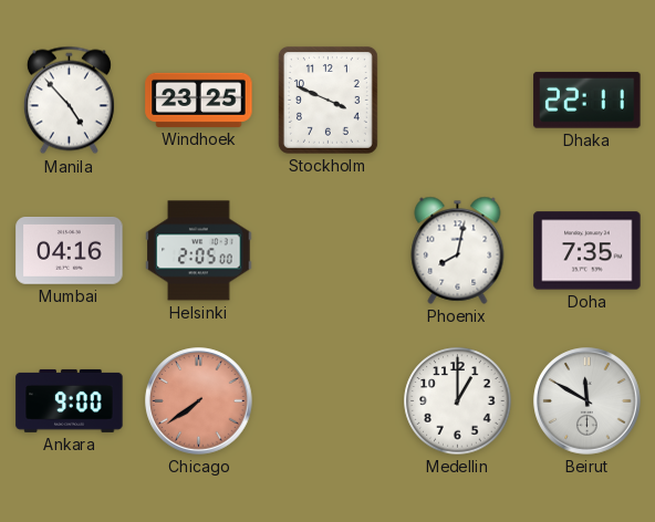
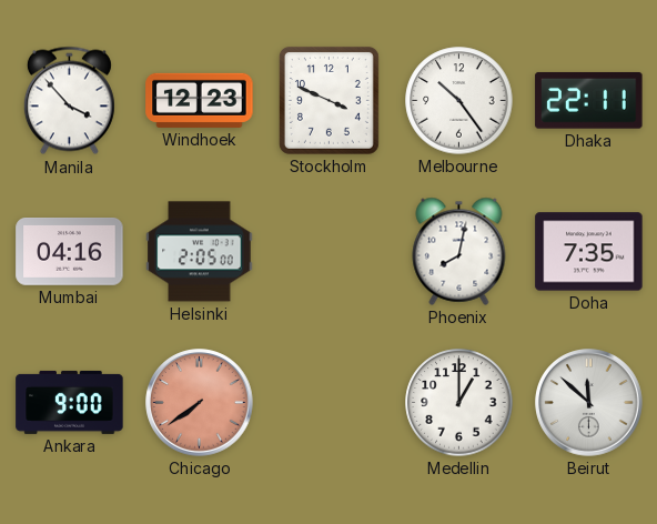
Manila: 4:53 -> 3:53 (69, 101)
Windhoek: 23:25 -> 12:23 (200, 100)
Melbourne: none -> 10:24 (459, 101)
Beirut: 11:50 -> 11:52 (589, 403)
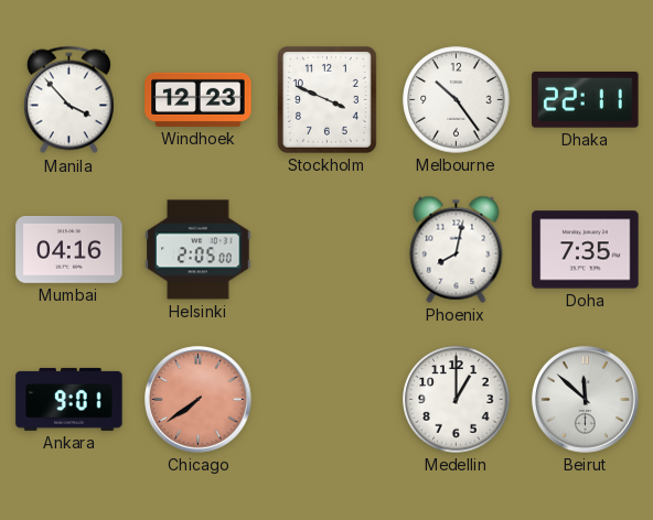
Ankara: 9:00 -> 9:01 (69, 399)
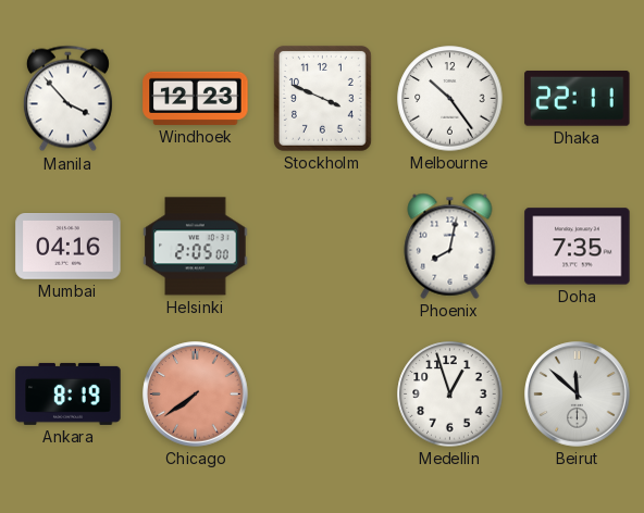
Ankara: 9:01 -> 8:19 (69, 393)
Medellin: 1:00 -> 12:57 (450, 395)
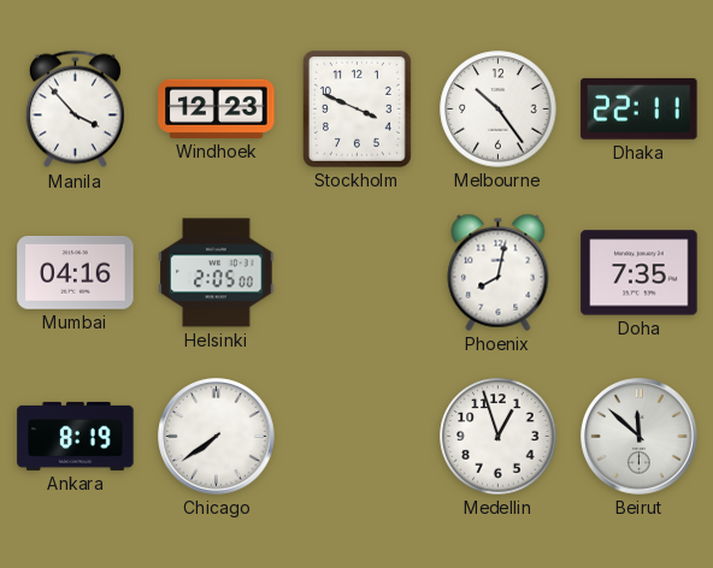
Chicago dial: salmon -> white (217, 437)
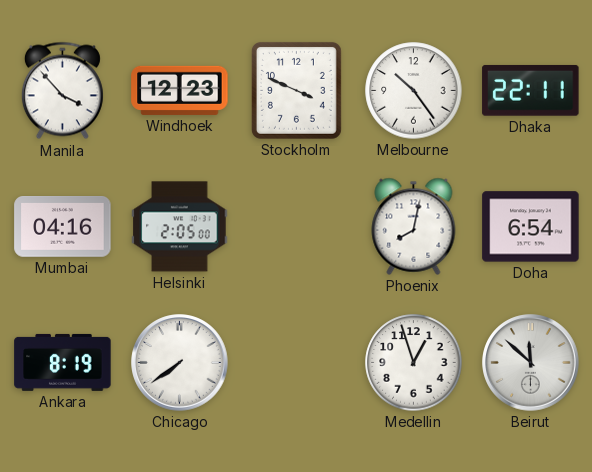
Doha: 7:35 -> 6:54 (531, 227)
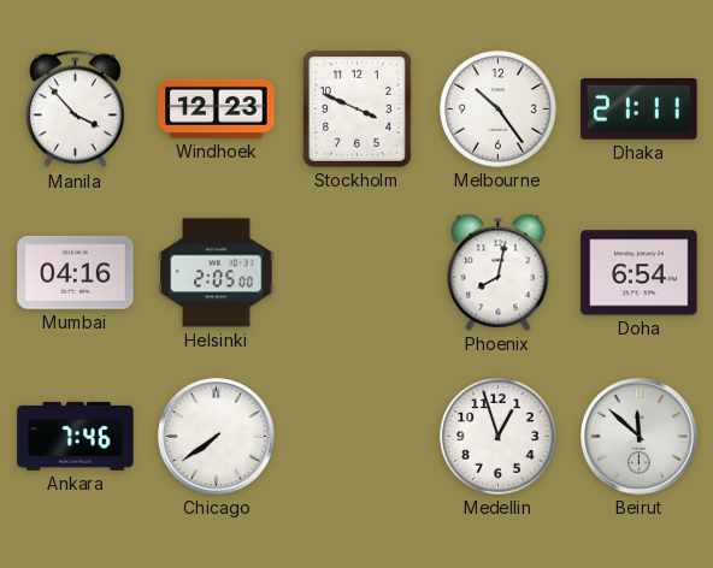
Dhaka: 22:11 -> 21:11 (640, 108)
Ankara: 8:19 -> 7:46 (76, 436)
